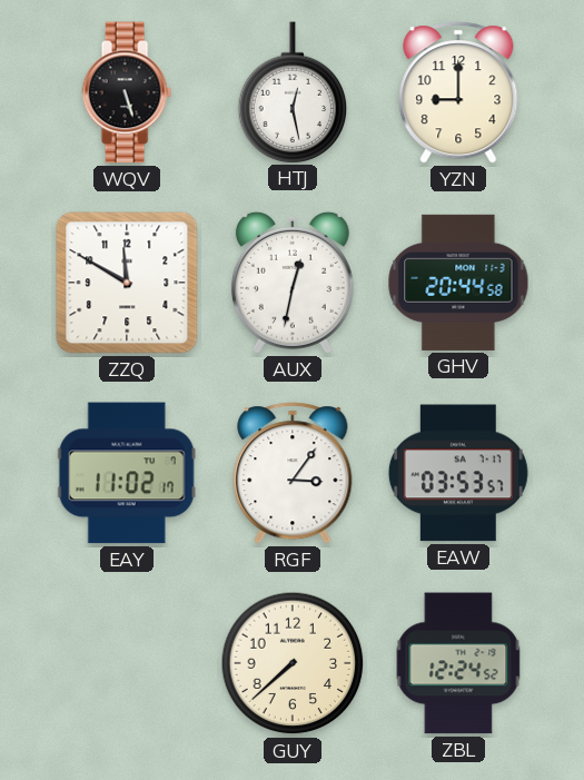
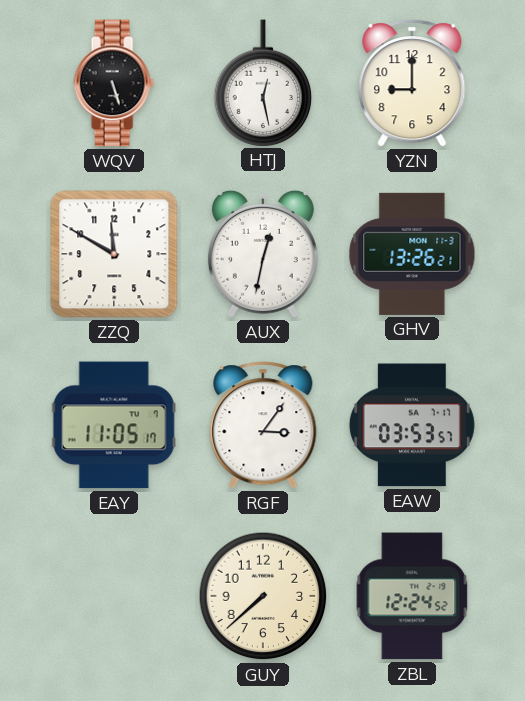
GHV: 20:44 -> 13:26 (412, 254)
EAY: 11:02 -> 11:05 (114, 425)
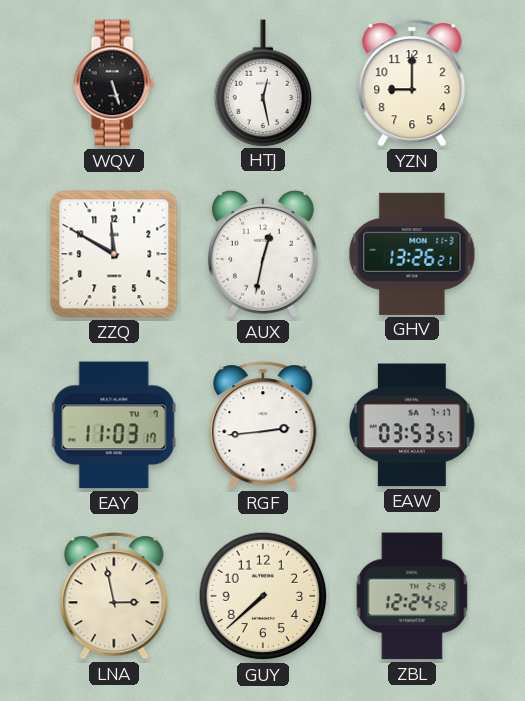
EAY: 11:05 -> 11:03 (114, 425)
RGF: 3:06 -> 2:44 (263, 425)
LNA: none -> 2:58 (114, 596)
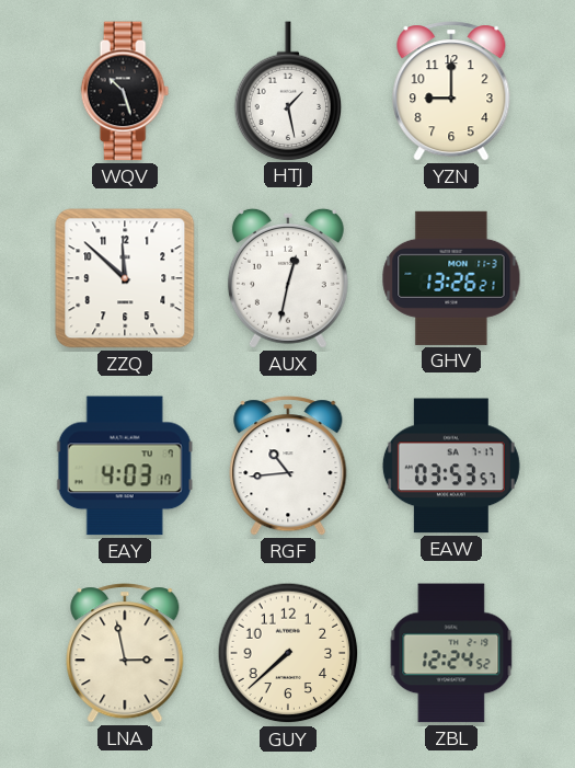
WQV: 5:27 -> 10:27 (125, 91)
HTJ: 12:28 -> 1:28 (288, 91)
ZZQ: 11:50 -> 11:52 (125, 278)
EAY: 11:03 -> 4:03 (125, 466)
RGF: 2:44 -> 10:44 (288, 466)
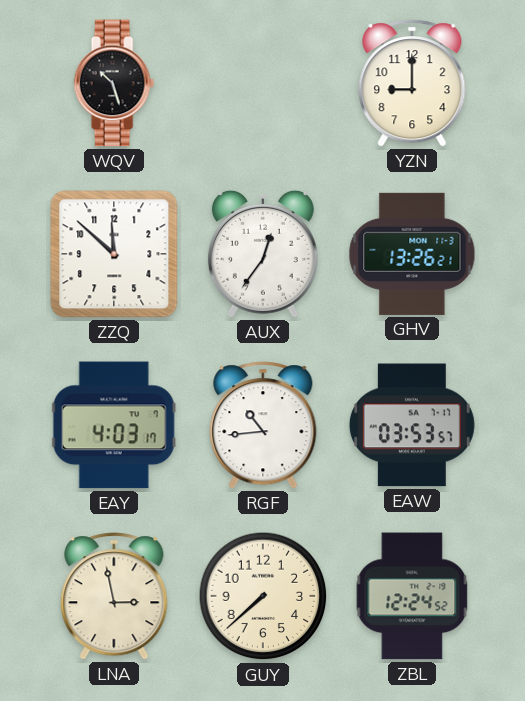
HTJ: 1:28 -> none (288, 91)
AUX: 12:32 -> 12:36 (263, 254)
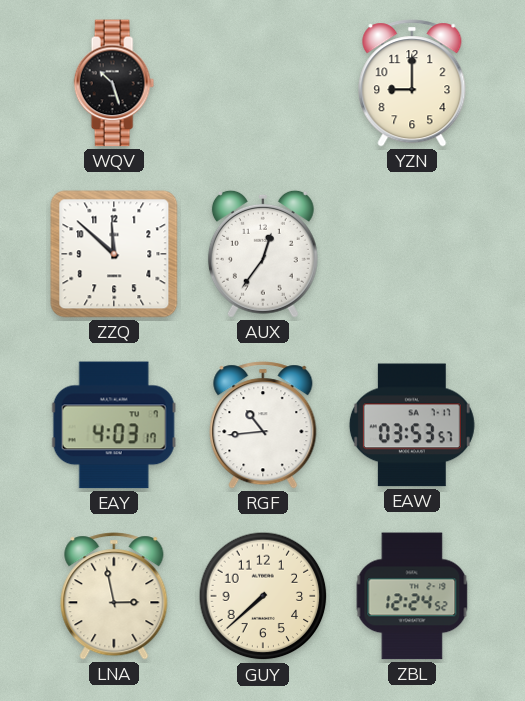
GHV: 13:26 -> none (412, 254)
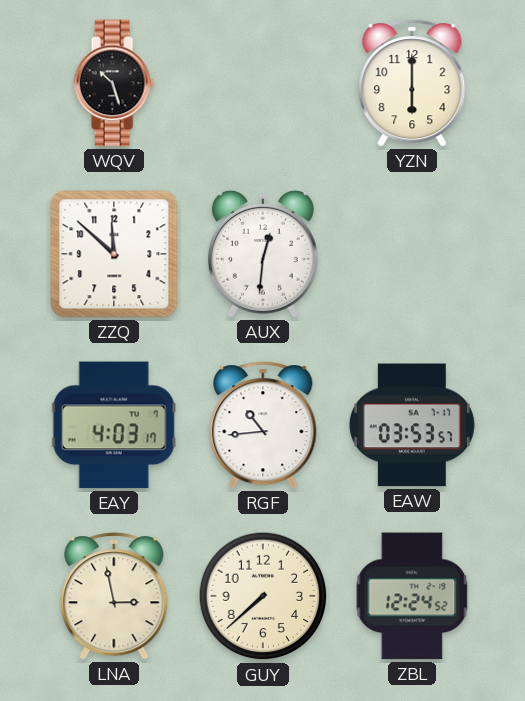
YZN: 9:00 -> 6:00 (412, 83)
AUX: 12:36 -> 12:31 (263, 254)
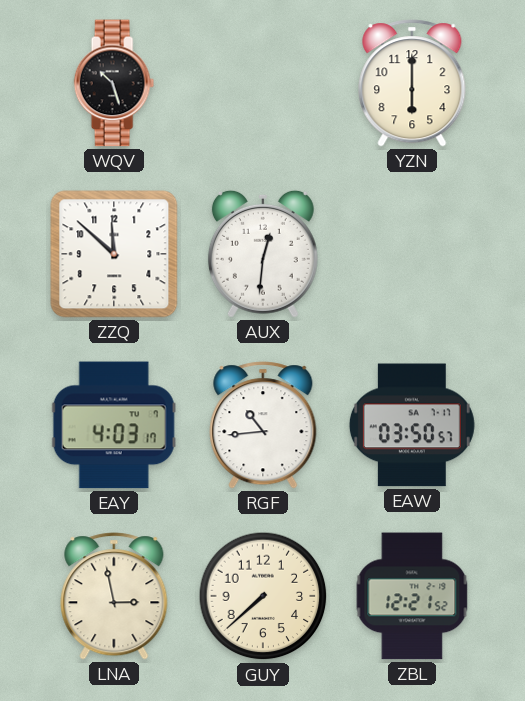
EAW: 03:53 -> 03:50 (412, 425)
ZBL: 12:24 -> 12:21 (412, 596)
